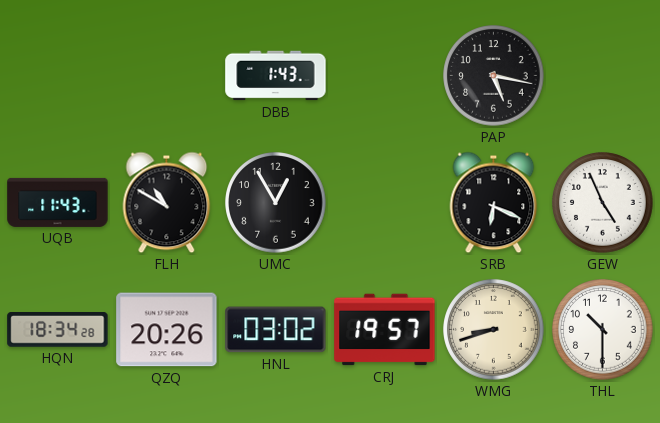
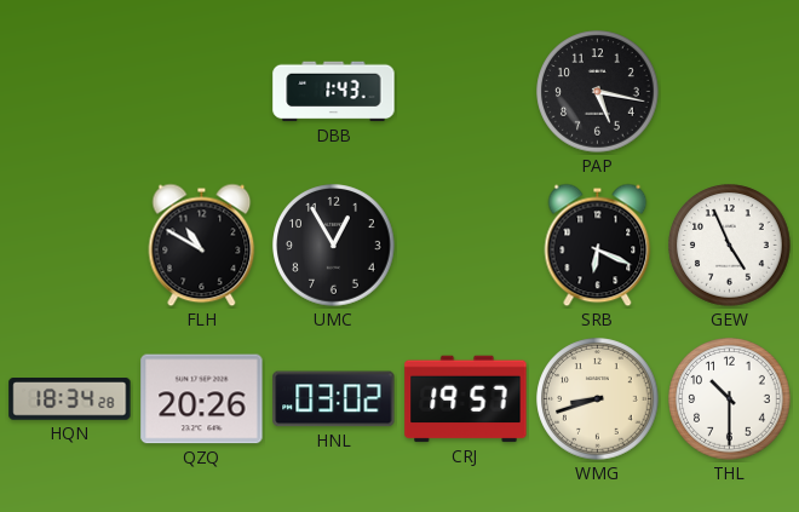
UQB: 11:43 -> none (58, 202)
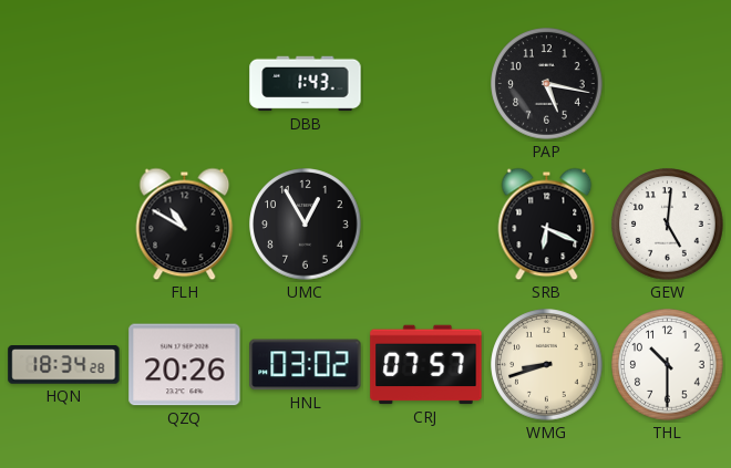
GEW: 4:56 -> 5:01 (668, 225)
CRJ: 19:57 -> 07:57 (426, 365)
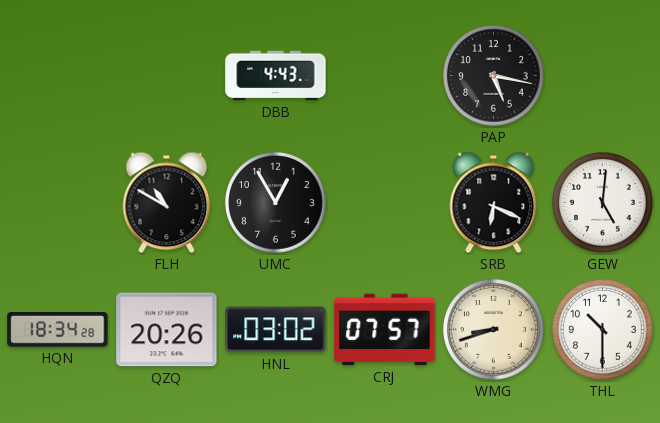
DBB: 1:43 -> 4:43 (276, 76)
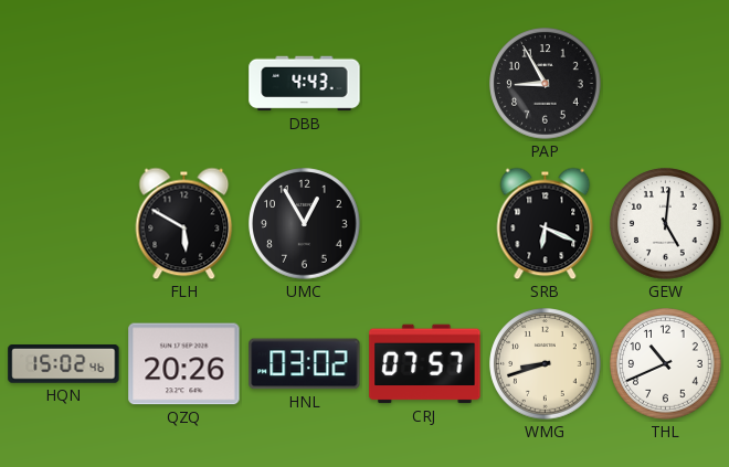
PAP: 5:17 -> 8:55 (546, 84)
FLH: 10:50 -> 5:50 (184, 224)
HQN: 18:34 -> 15:02 (64, 364)
THL: 10:30 -> 10:41 (666, 364)
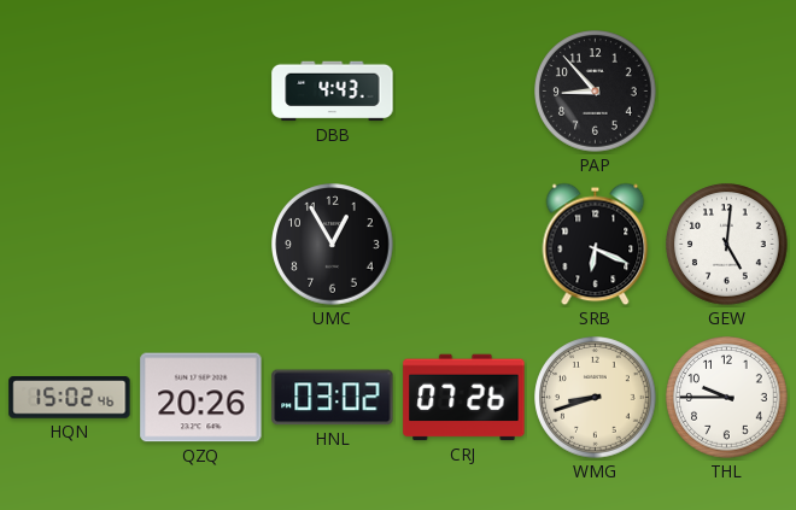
PAP: 8:55 -> 8:53 (596, 92)
FLH: 5:50 -> none (184, 224)
CRJ: 07:57 -> 07:26 (464, 398)
THL: 10:41 -> 9:45 (727, 398)
